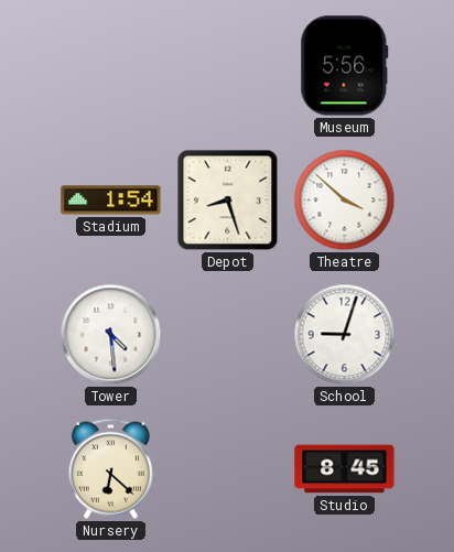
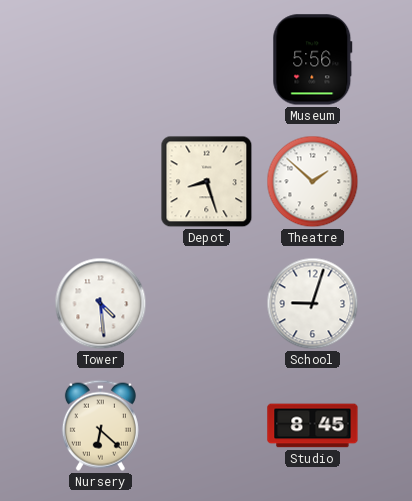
Stadium: 1:54 -> none (111, 201)
Theatre: 3:52 -> 1:52 (313, 182)
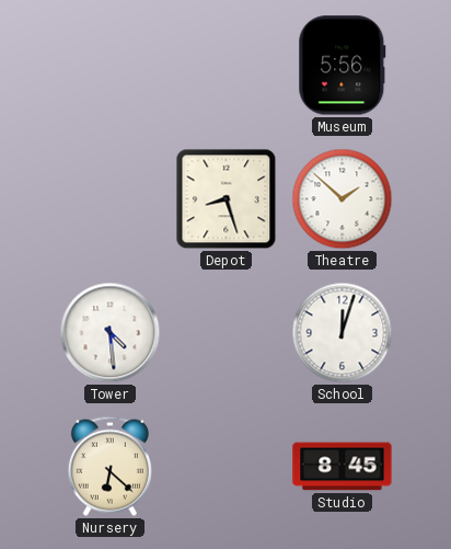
School: 9:03 -> 12:03 (343, 333)
